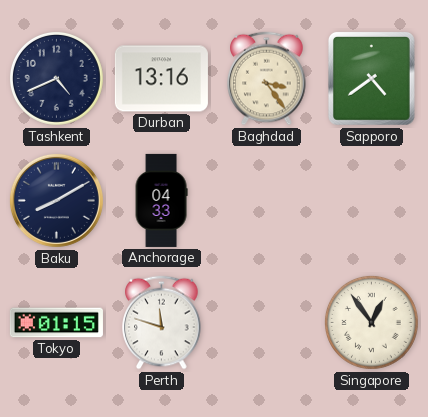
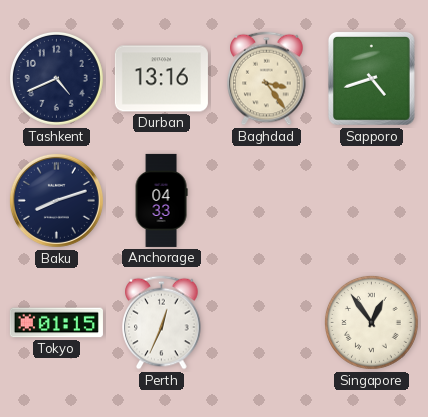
Sapporo: 4:39 -> 4:42 (371, 79)
Baku: 8:10 -> 8:12 (56, 200)
Perth: 11:48 -> 12:34 (162, 323)
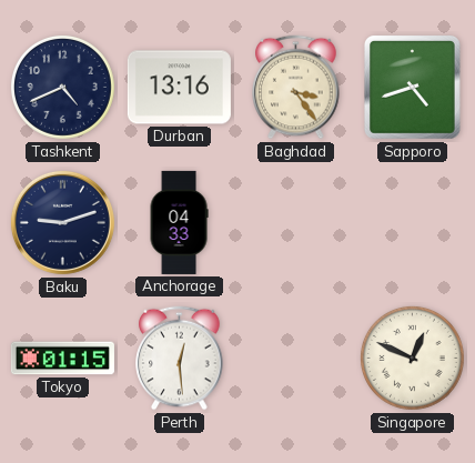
Baku: 8:12 -> 9:12 (62, 222)
Perth: 12:34 -> 12:29 (180, 359)
Singapore: 12:54 -> 12:49 (412, 358)
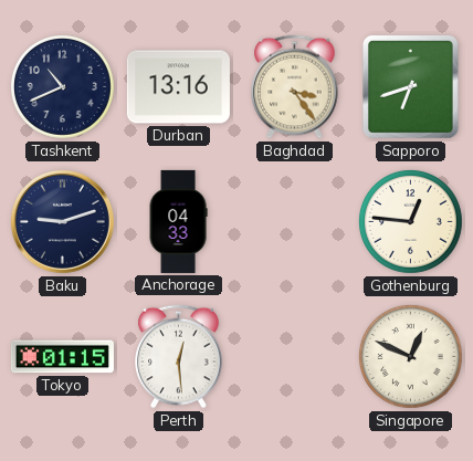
Tashkent: 4:41 -> 10:41 (62, 86)
Sapporo: 4:42 -> 6:42 (410, 87)
Gothenburg: none -> 12:46 (410, 221)
